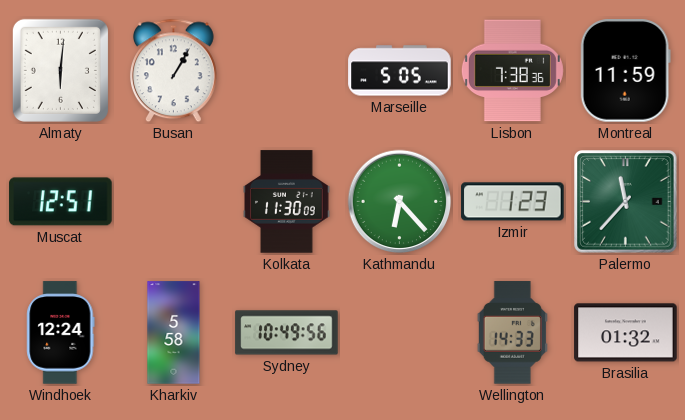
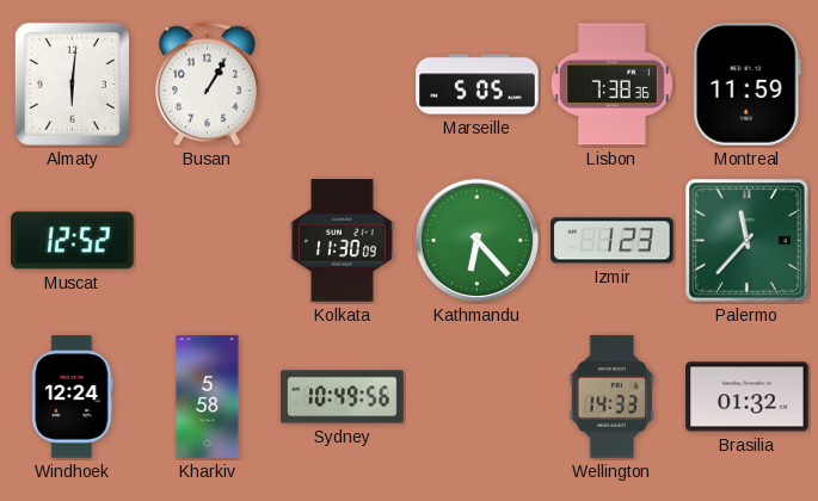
Muscat: 12:51 -> 12:52 (73, 241)
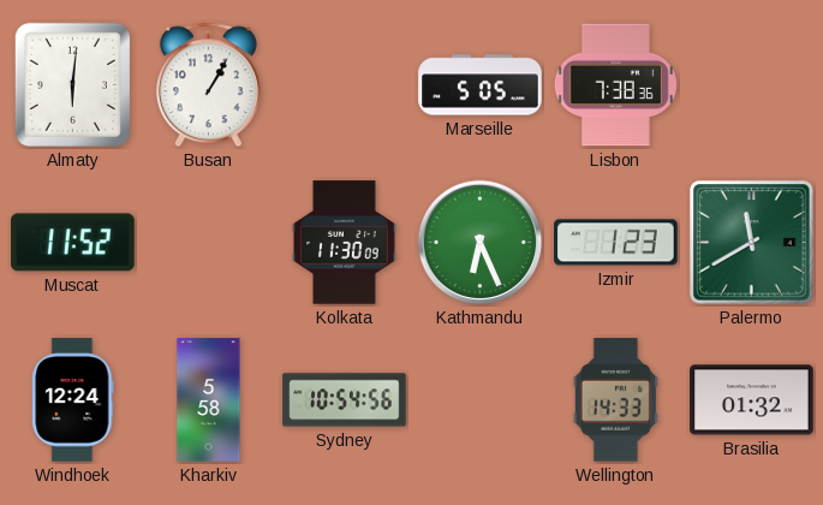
Montreal: 11:59 -> none (746, 85)
Muscat: 12:52 -> 11:52 (73, 243)
Kathmandu: 6:23 -> 6:26 (481, 243)
Palermo: 11:37 -> 11:40 (752, 243)
Sydney: 10:49 -> 10:54 (345, 400)
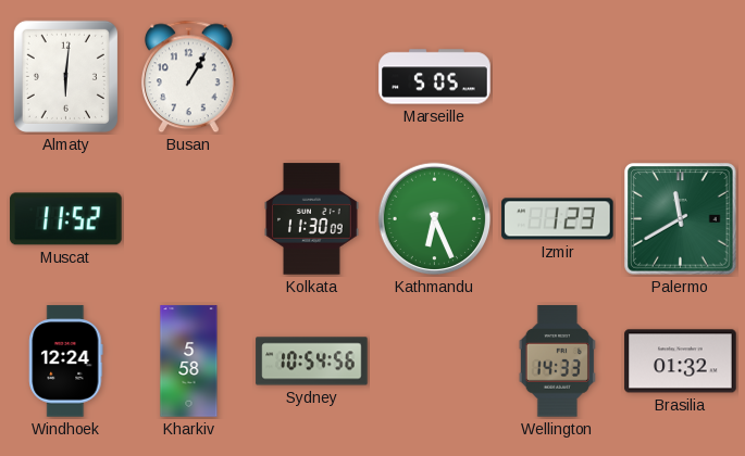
Lisbon: 7:38 -> none (615, 85)
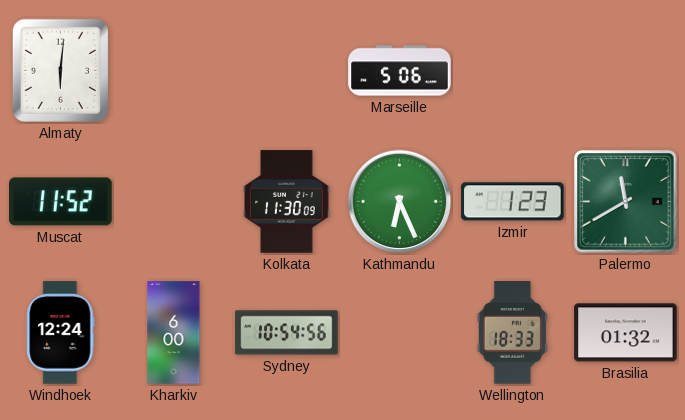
Busan: 1:05 -> none (188, 77)
Marseille: 5:05 -> 5:06 (400, 71)
Kharkiv: 5:58 -> 6:00 (174, 333)
Wellington: 14:33 -> 18:33 (512, 333)
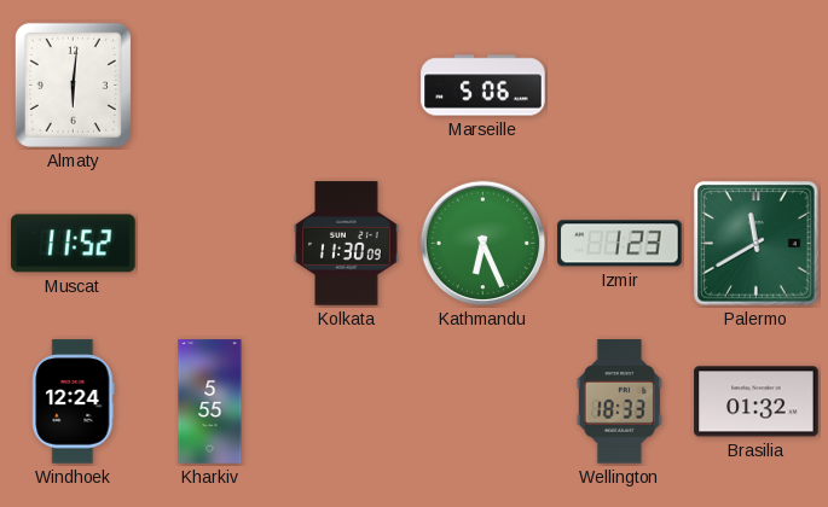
Kharkiv: 6:00 -> 5:55 (210, 402)
Sydney: 10:54 -> none (287, 333)
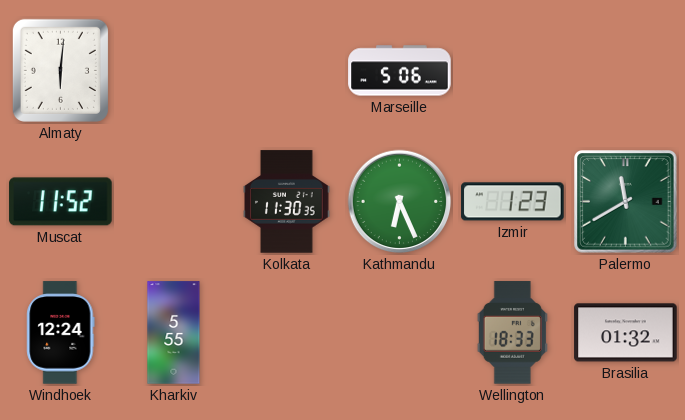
Kolkata: 11:30:09 -> 11:30:35 (287, 202)
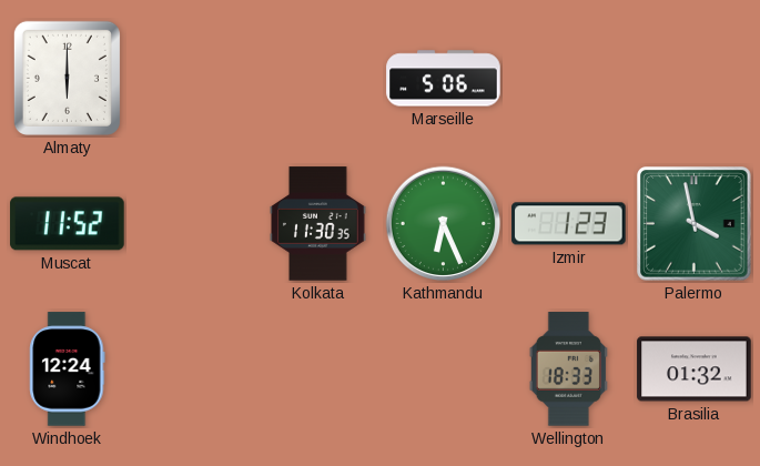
Almaty: 6:01 -> 6:00 (67, 78)
Palermo: 11:40 -> 3:58 (695, 224)
Kharkiv: 5:55 -> none (174, 333)
